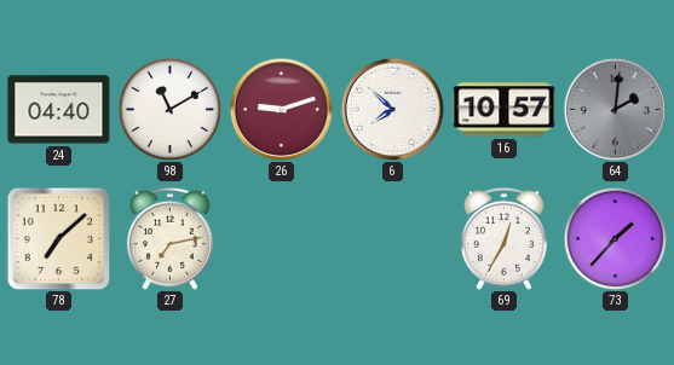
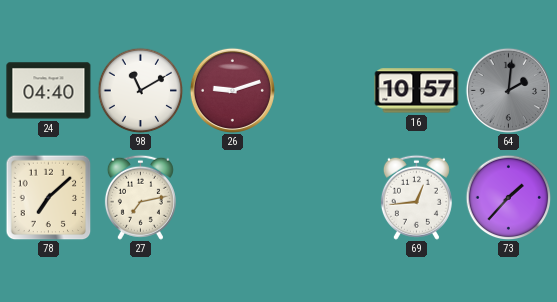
6: 7:52 -> none (392, 109)
69: 12:35 -> 12:44 (416, 197)
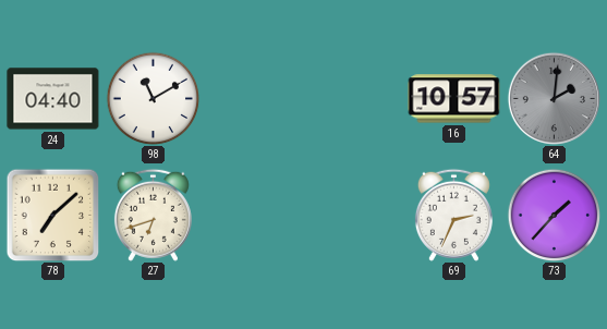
26: 9:12 -> none (232, 90)
27: 7:13 -> 6:42 (153, 215)
69: 12:44 -> 2:34 (453, 215)
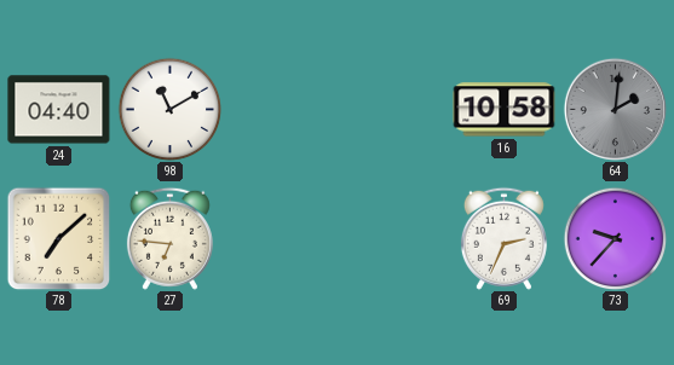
16: 10:57 -> 10:58 (505, 110)
27: 6:42 -> 6:46 (169, 238)
73: 1:37 -> 9:37 (615, 238)
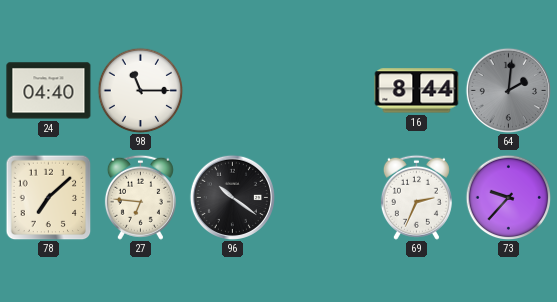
98: 11:10 -> 11:15 (140, 90)
16: 10:58 -> 8:44 (417, 91)
96: none -> 10:21 (232, 197)
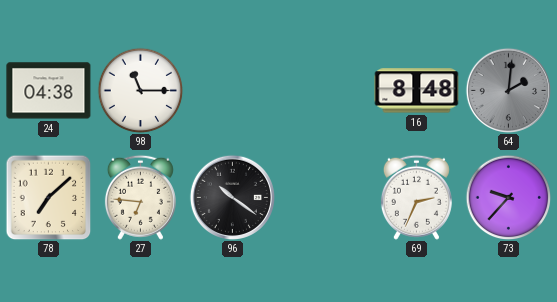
24: 04:40 -> 04:38 (49, 91)
16: 8:44 -> 8:48 (417, 91)
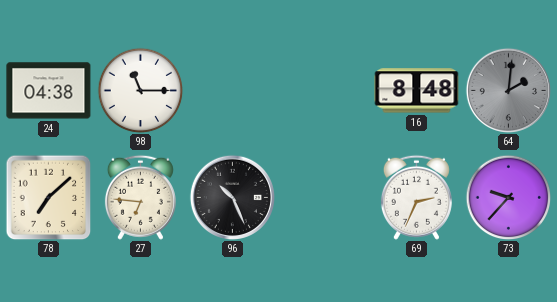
96: 10:21 -> 10:26 (232, 197)
